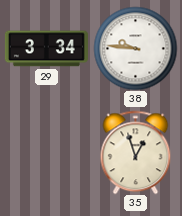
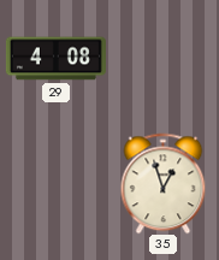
29: 3:34 -> 4:08 (55, 59)
38: 9:46 -> none (135, 48)
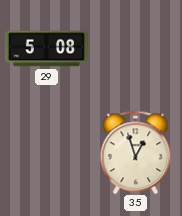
29: 4:08 -> 5:08 (46, 49)
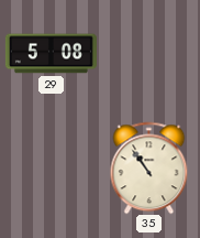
35: 12:57 -> 10:54 (149, 167)
